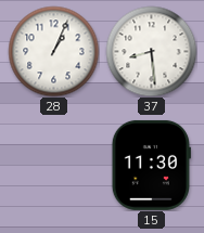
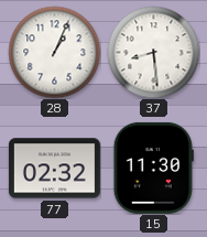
77: none -> 02:32 (54, 169)
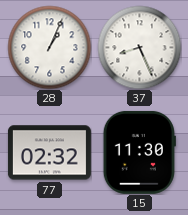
37: 8:29 -> 8:26 (139, 47)
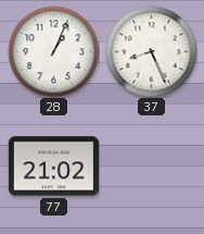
77: 02:32 -> 21:02 (53, 167)
15: 11:30 -> none (139, 152)
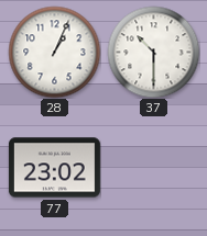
37: 8:26 -> 10:30 (153, 52)
77: 21:02 -> 23:02 (54, 168)
